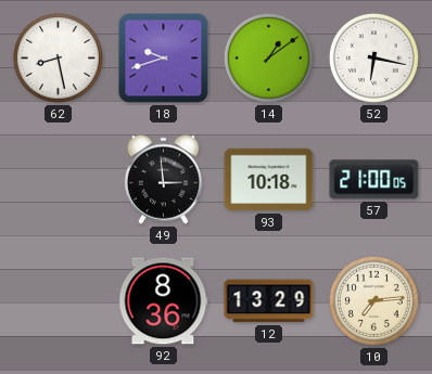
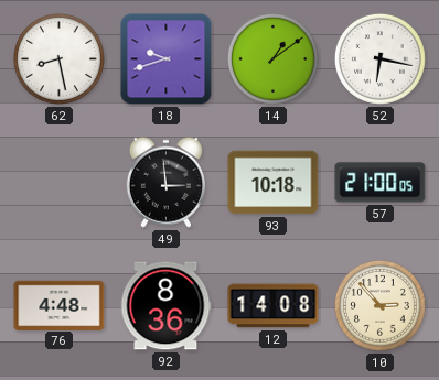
76: none -> 4:48 (60, 305)
12: 13:29 -> 14:08 (274, 306)
10: 7:14 -> 2:53 (379, 305)
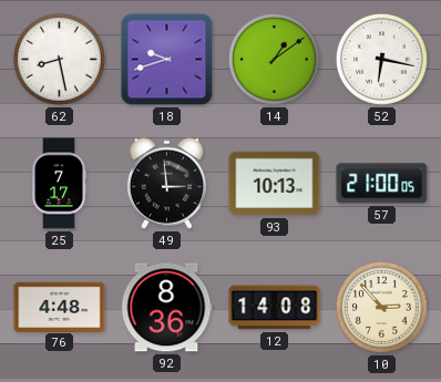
25: none -> 7:17 (60, 184)
93: 10:18 -> 10:13 (275, 184)
